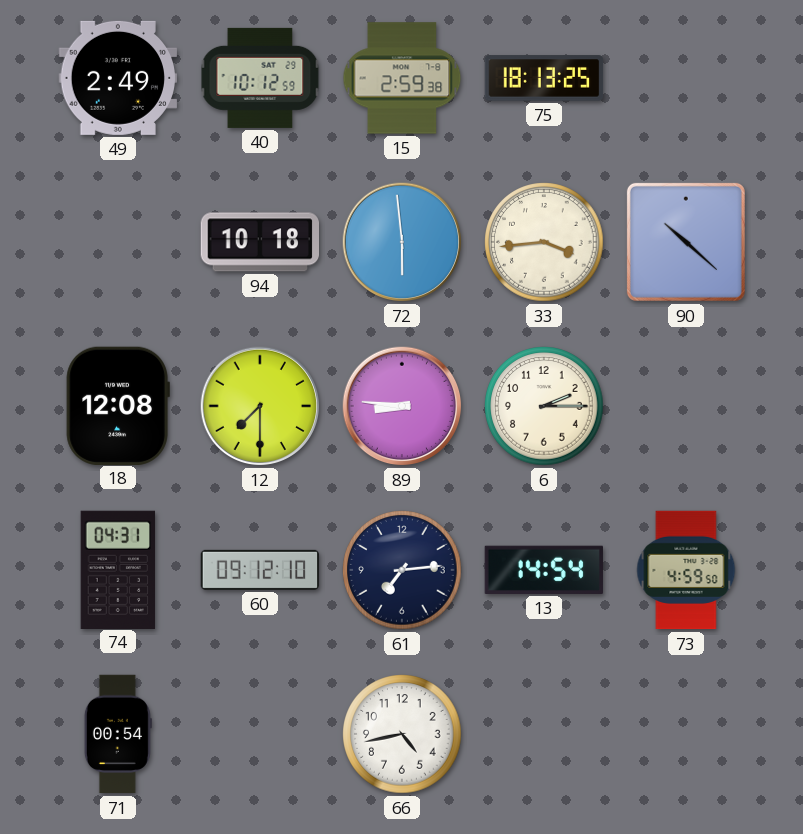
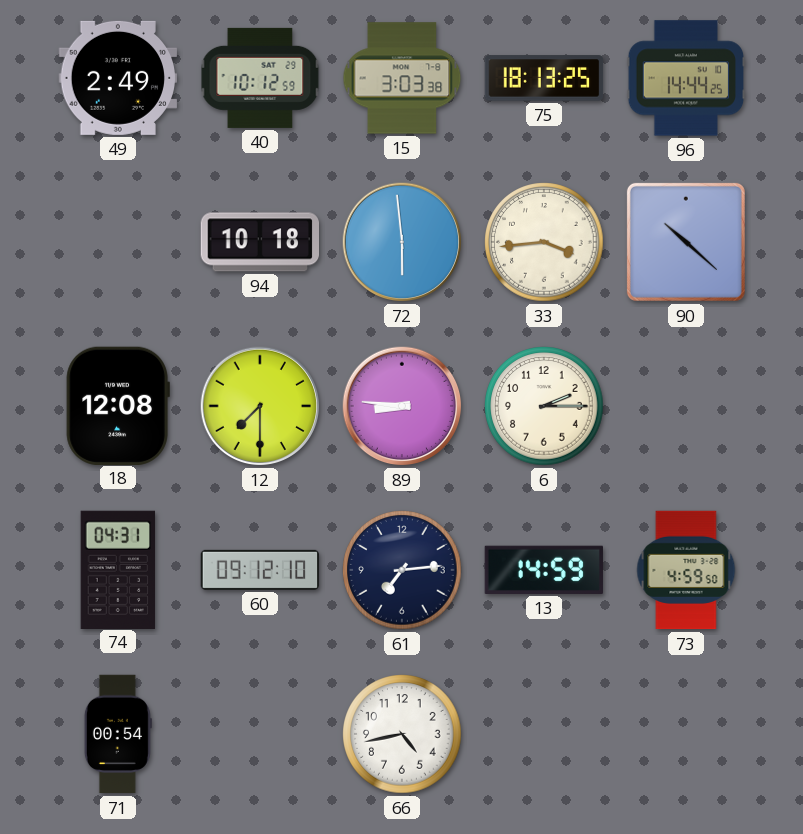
15: 2:59 -> 3:03 (402, 78)
96: none -> 14:44 (686, 78)
13: 14:54 -> 14:59 (544, 570)
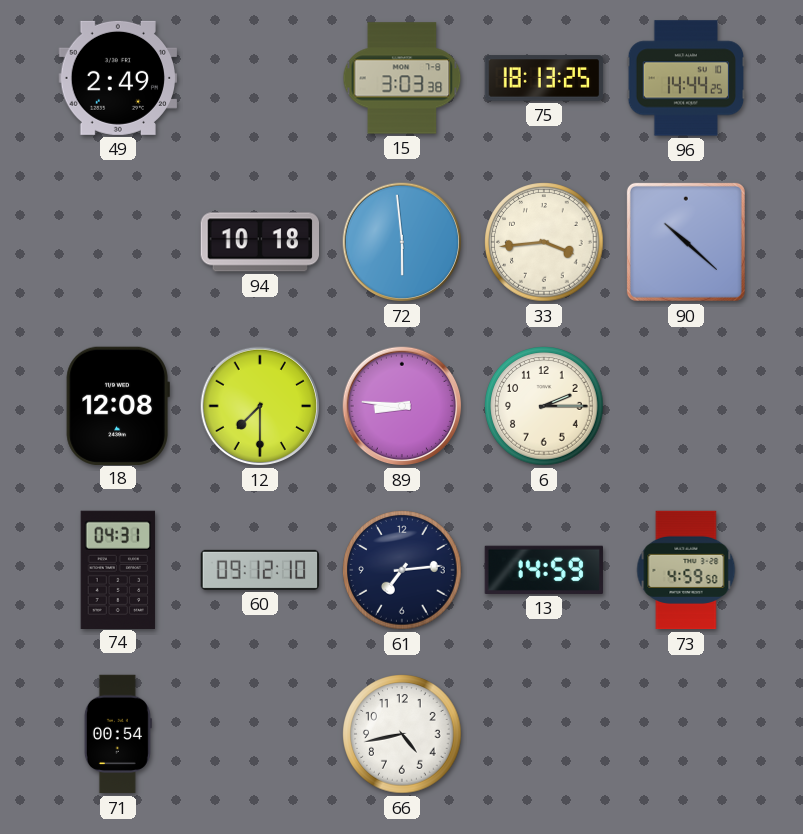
40: 10:12 -> none (260, 78)
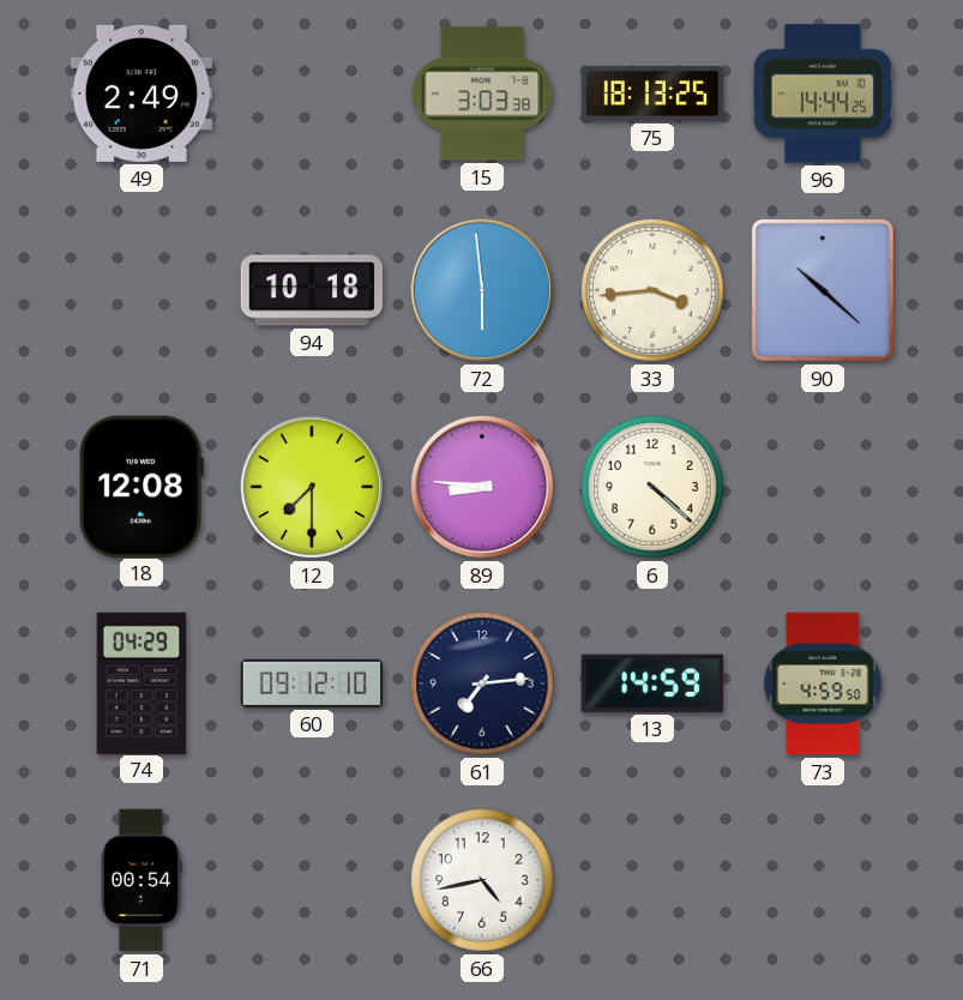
6: 2:15 -> 4:22 (652, 487)
74: 04:31 -> 04:29 (142, 682)
